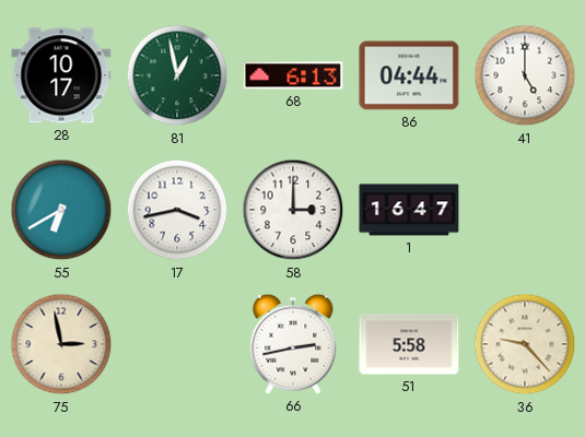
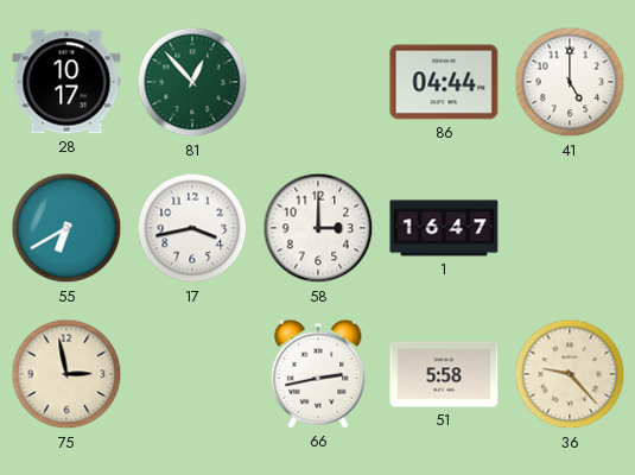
81: 12:58 -> 12:53 (192, 82)
68: 6:13 -> none (293, 75)
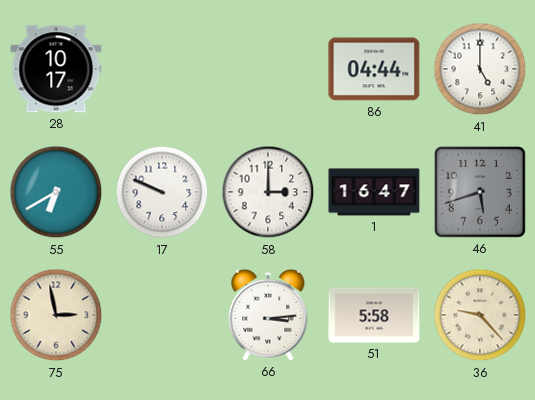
81: 12:53 -> none (192, 82)
17: 3:43 -> 9:49 (162, 192)
46: none -> 5:42 (480, 192)
66: 2:43 -> 3:14 (268, 315)
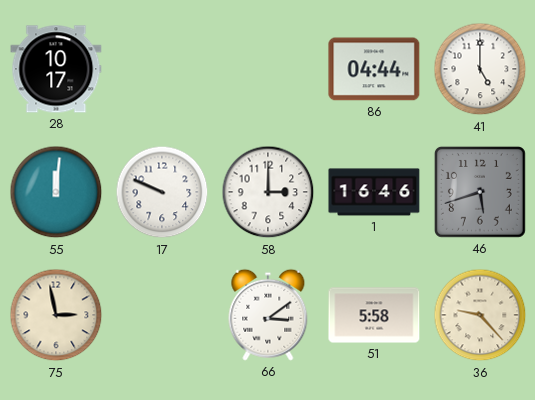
55: 6:40 -> 12:01 (56, 192)
1: 16:47 -> 16:46 (374, 192)
66: 3:14 -> 3:09 (268, 315)
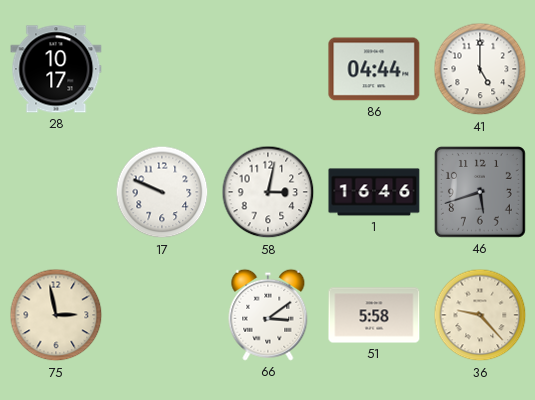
55: 12:01 -> none (56, 192)
58: 3:00 -> 3:02 (268, 192)
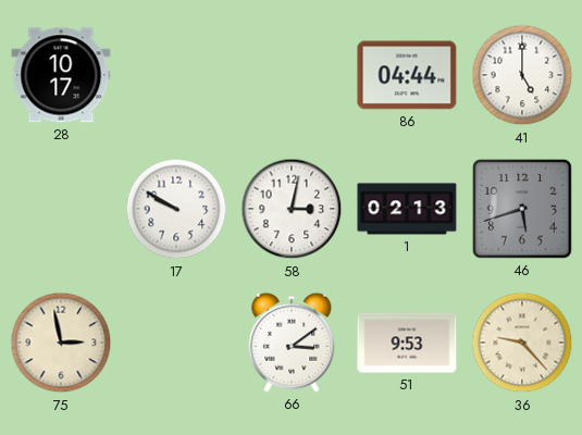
17: 9:49 -> 9:50 (176, 209)
1: 16:46 -> 02:13 (407, 209)
51: 5:58 -> 9:53 (407, 343)
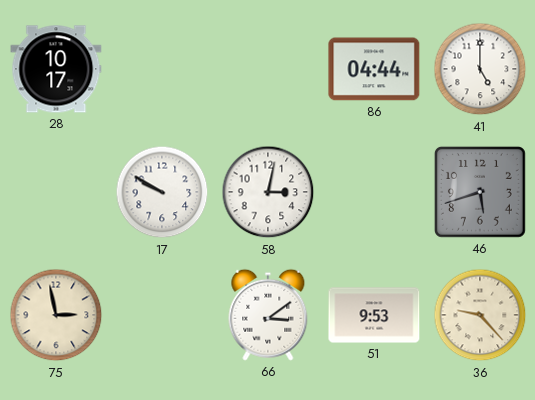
1: 02:13 -> none (407, 209)
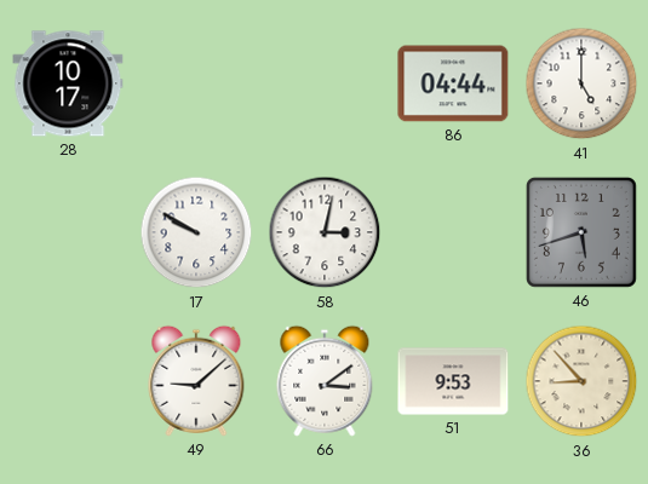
75: 2:58 -> none (56, 315)
49: none -> 9:08 (196, 381)
36: 9:23 -> 8:53 (581, 381)
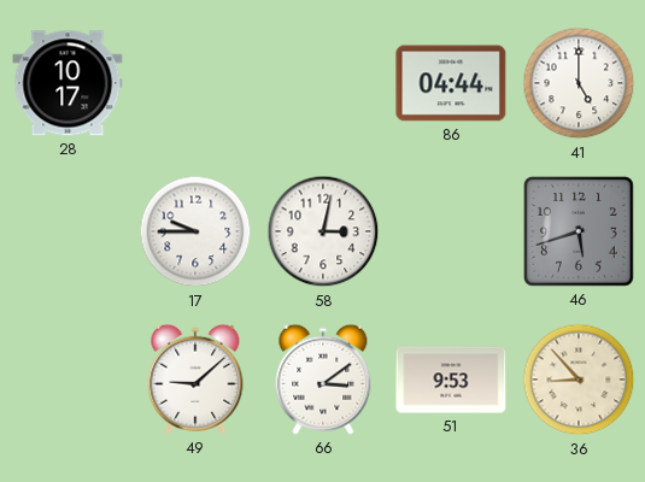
17: 9:50 -> 9:45 (195, 231)
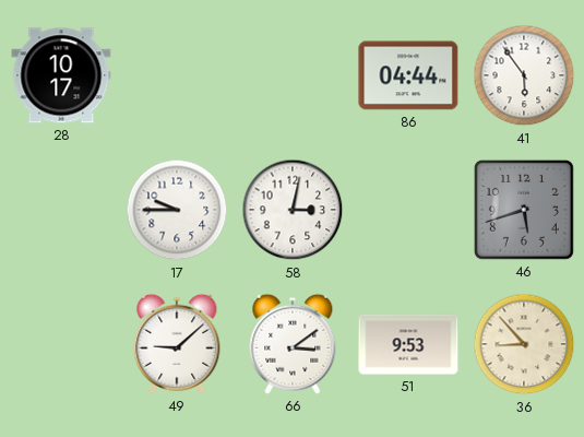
41: 5:00 -> 5:54 (524, 75)
